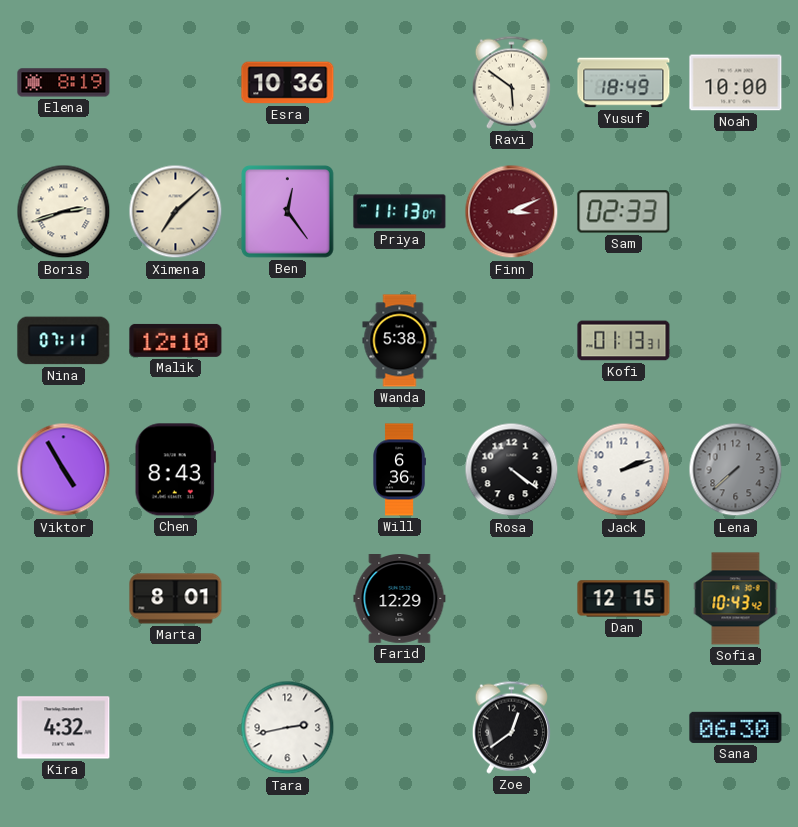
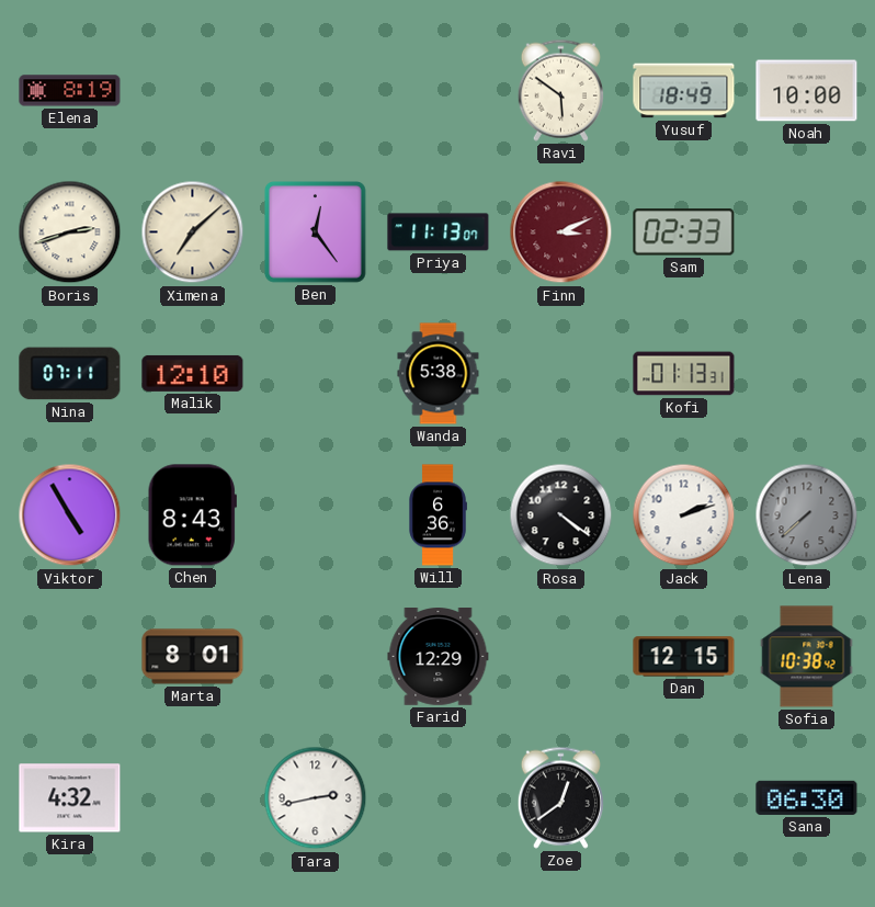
Esra: 10:36 -> none (288, 83)
Sofia: 10:43 -> 10:38 (807, 657)
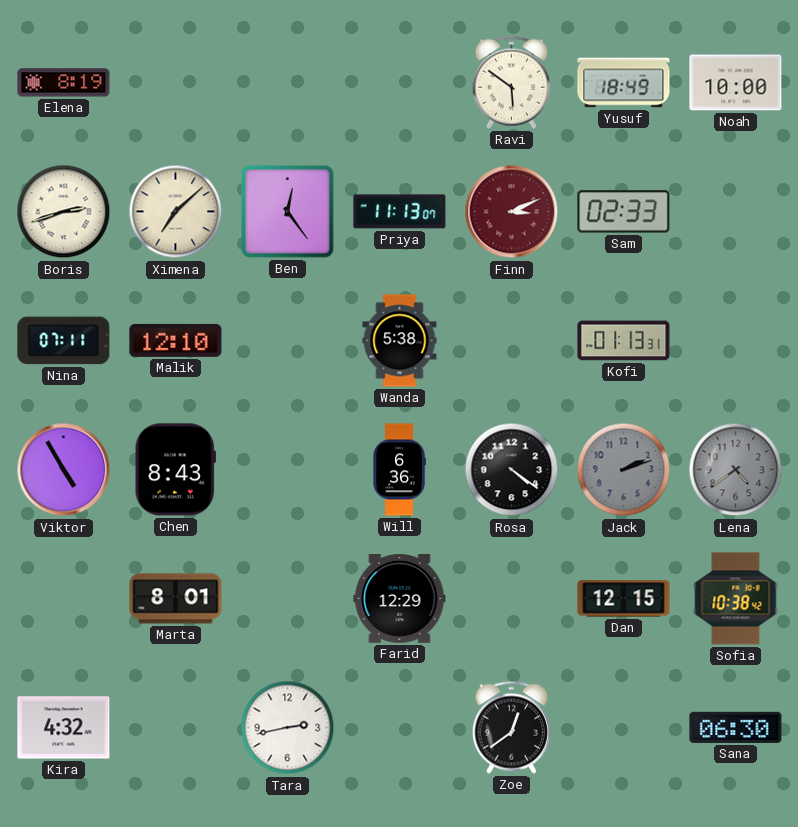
Jack dial: white -> grey (624, 470)
Lena: 7:38 -> 4:39 (736, 470)
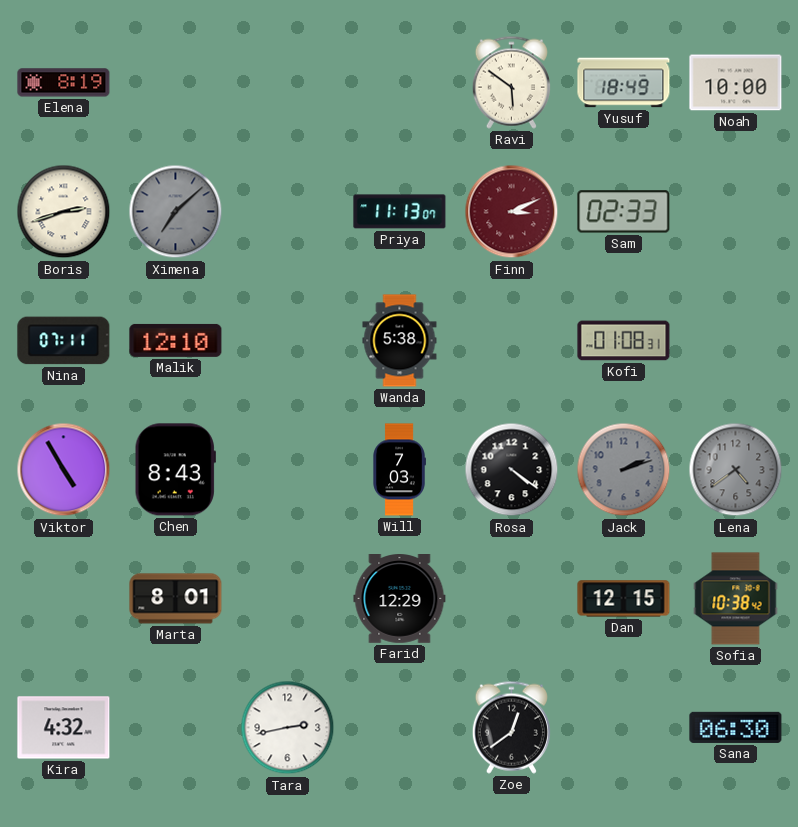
Ximena dial: cream -> grey (176, 212)
Ben: 12:24 -> none (288, 212)
Kofi: 01:13 -> 01:08 (624, 341)
Will: 6:36 -> 7:03 (399, 470)
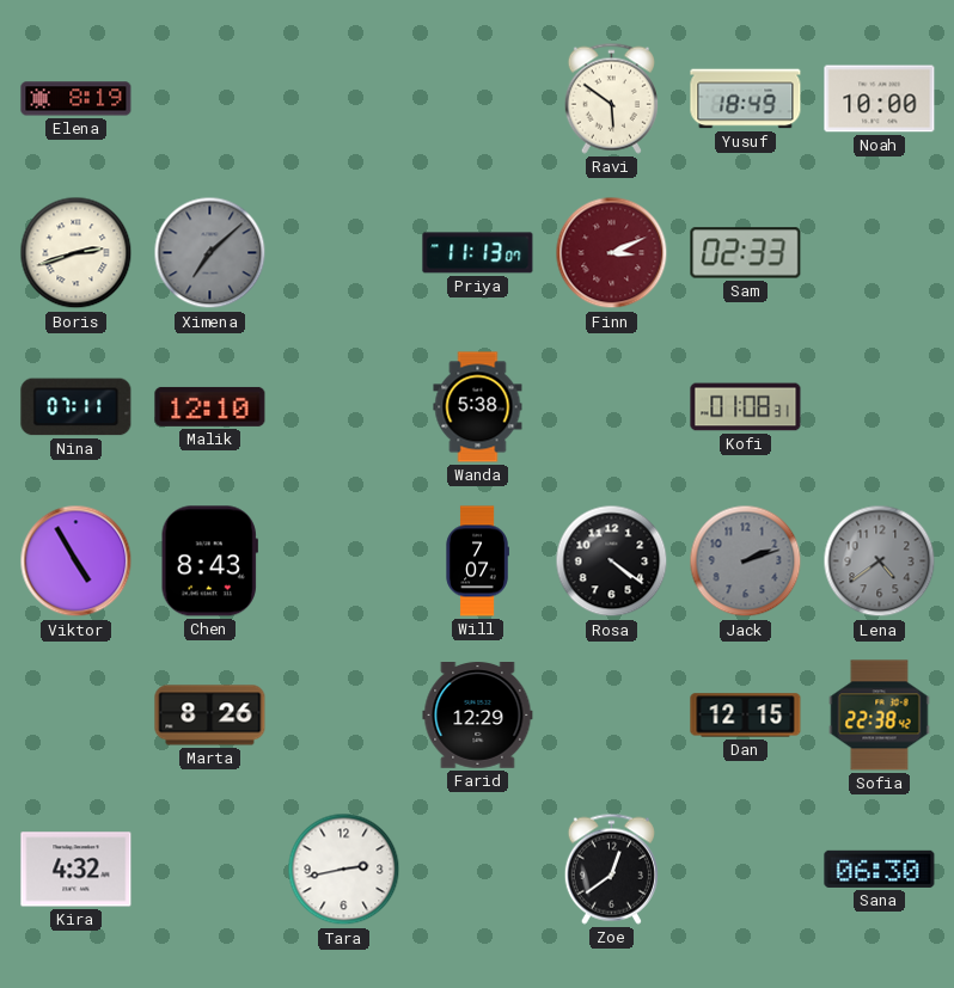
Will: 7:03 -> 7:07 (477, 561)
Marta: 8:01 -> 8:26 (210, 716)
Sofia: 10:38 -> 22:38 (880, 716)
